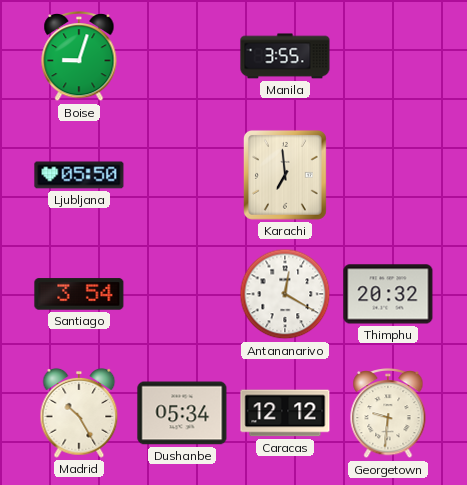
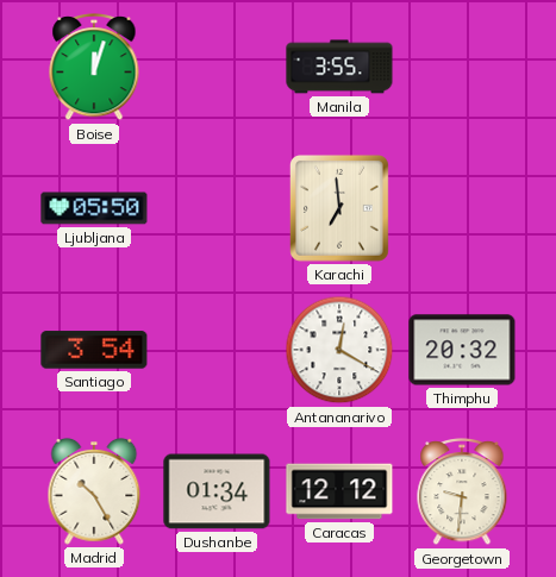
Boise: 9:03 -> 12:03 (94, 68)
Dushanbe: 05:34 -> 01:34 (217, 491)
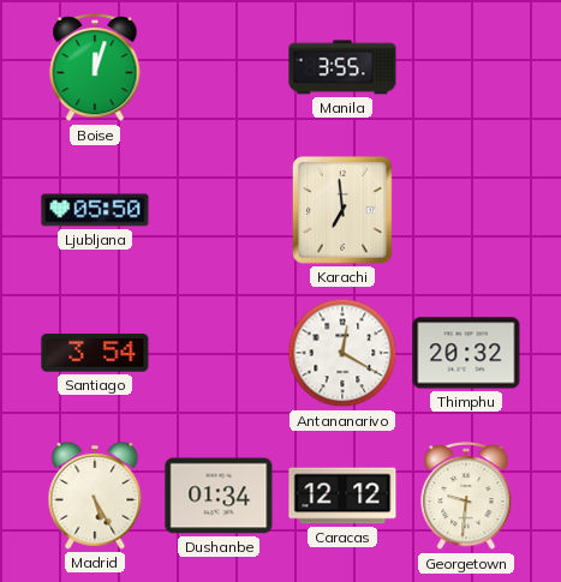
Madrid: 10:25 -> 5:25 (95, 496)
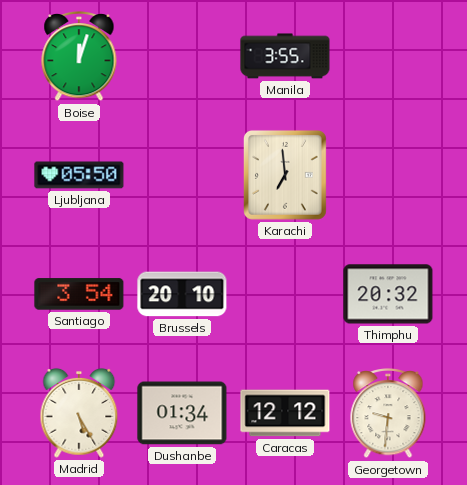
Brussels: none -> 20:10 (182, 294)
Antananarivo: 12:20 -> none (342, 353)
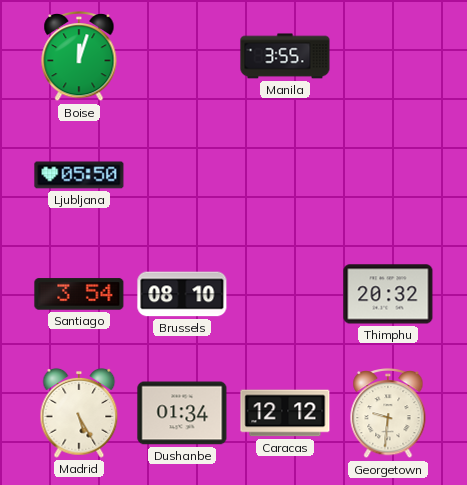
Karachi: 6:59 -> none (285, 175)
Brussels: 20:10 -> 08:10 (182, 294)
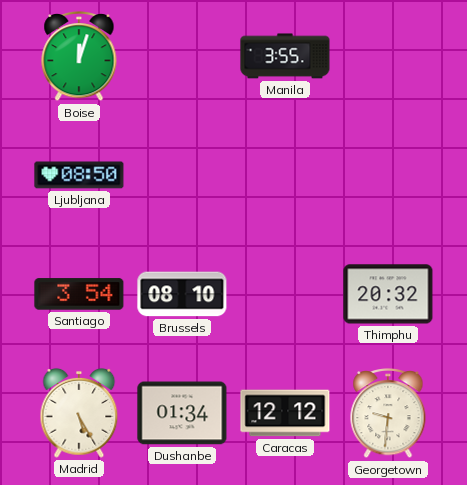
Ljubljana: 05:50 -> 08:50 (79, 175)
